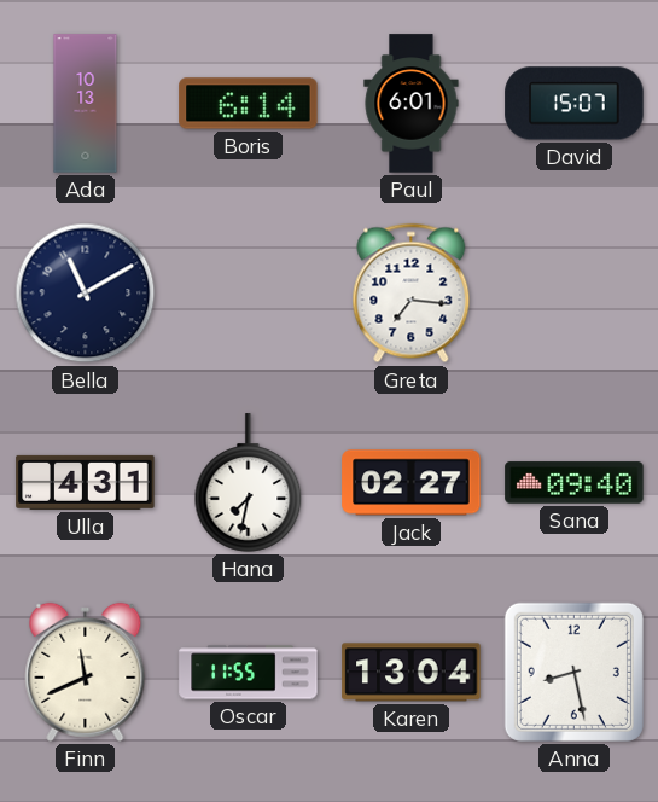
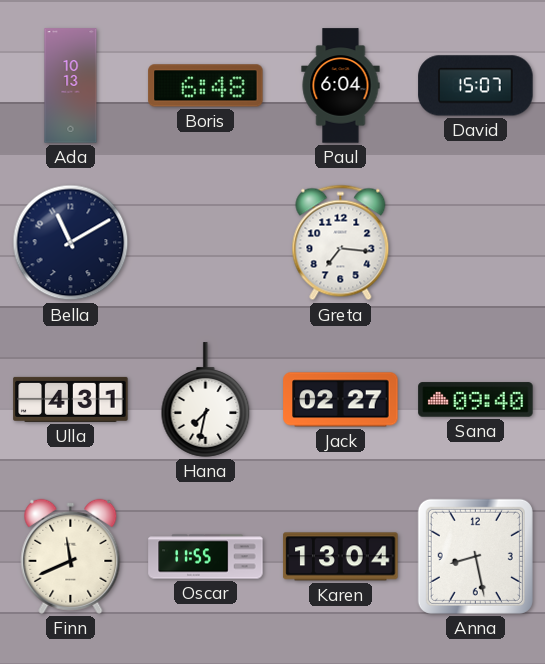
Boris: 6:14 -> 6:48 (206, 86)
Paul: 6:01 -> 6:04 (341, 86)
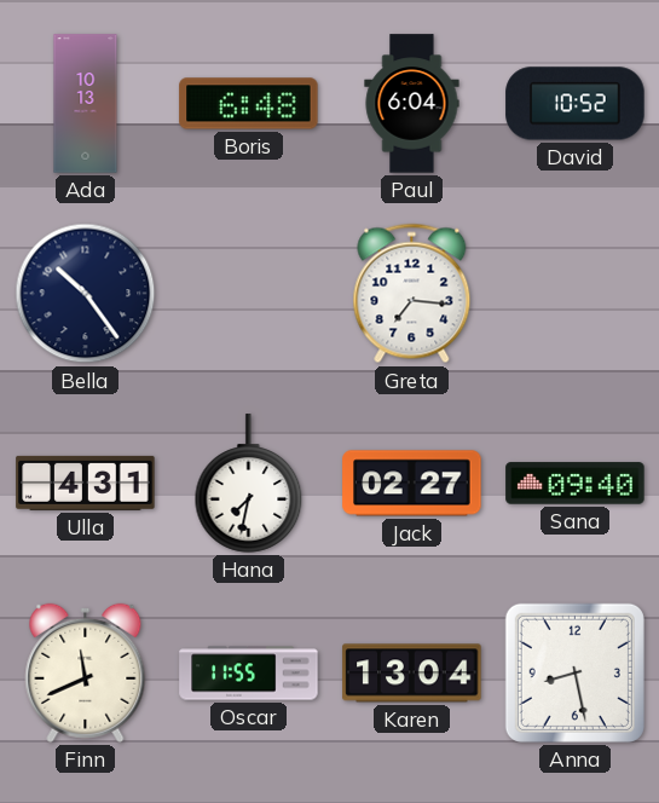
David: 15:07 -> 10:52 (576, 104)
Bella: 11:10 -> 10:24 (86, 294)
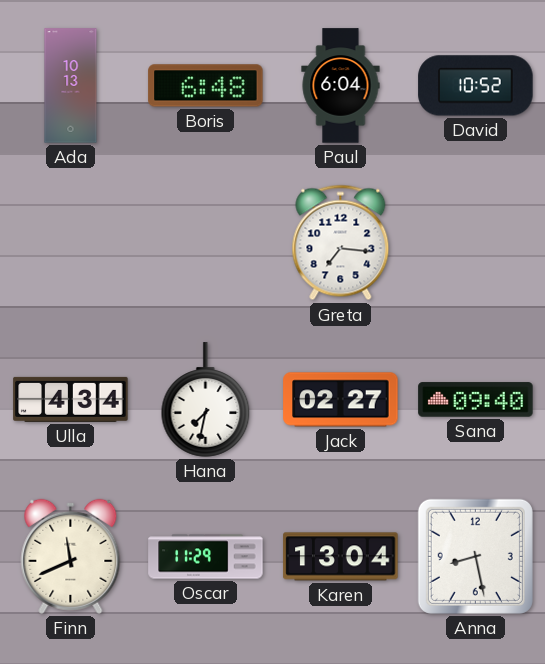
Bella: 10:24 -> none (86, 294)
Ulla: 4:31 -> 4:34 (71, 399)
Oscar: 11:55 -> 11:29 (206, 557)
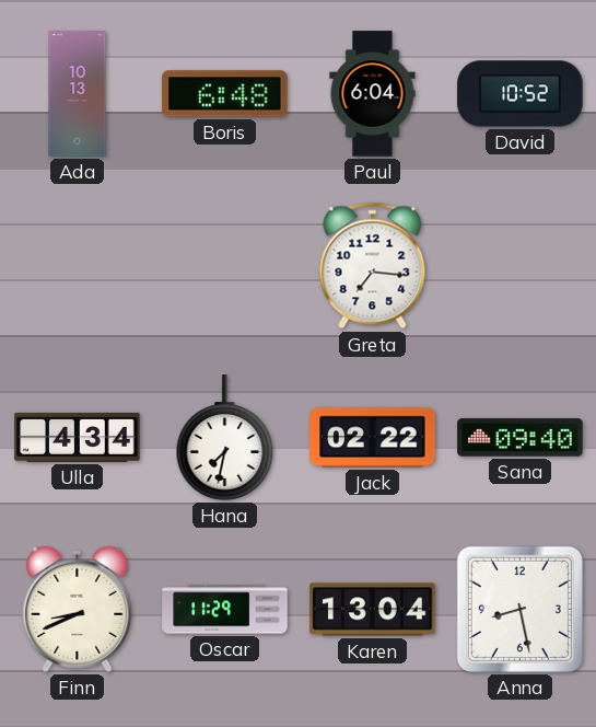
Jack: 02:27 -> 02:22 (373, 438)
Finn: 11:41 -> 8:41 (78, 609)
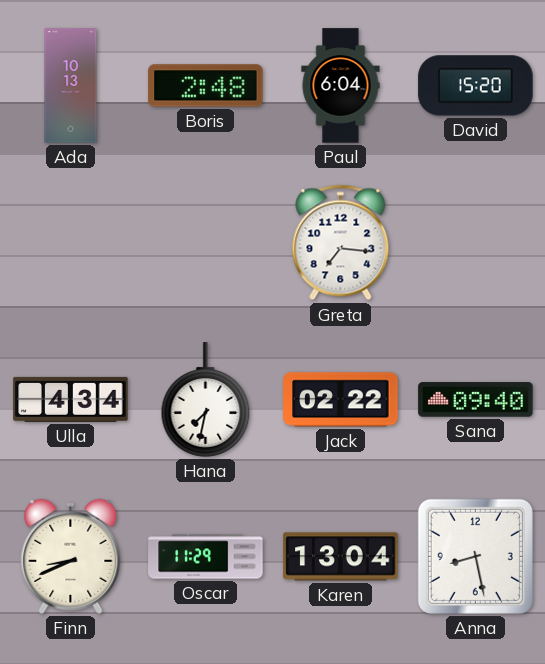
Boris: 6:48 -> 2:48 (206, 86)
David: 10:52 -> 15:20 (476, 86)
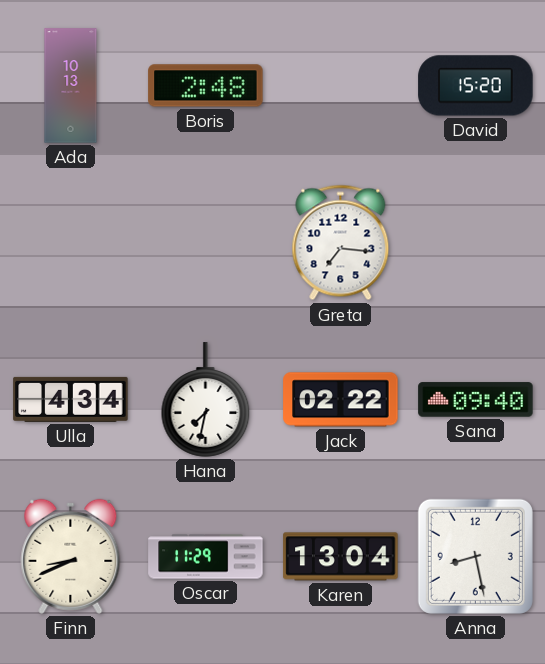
Paul: 6:04 -> none (341, 86)
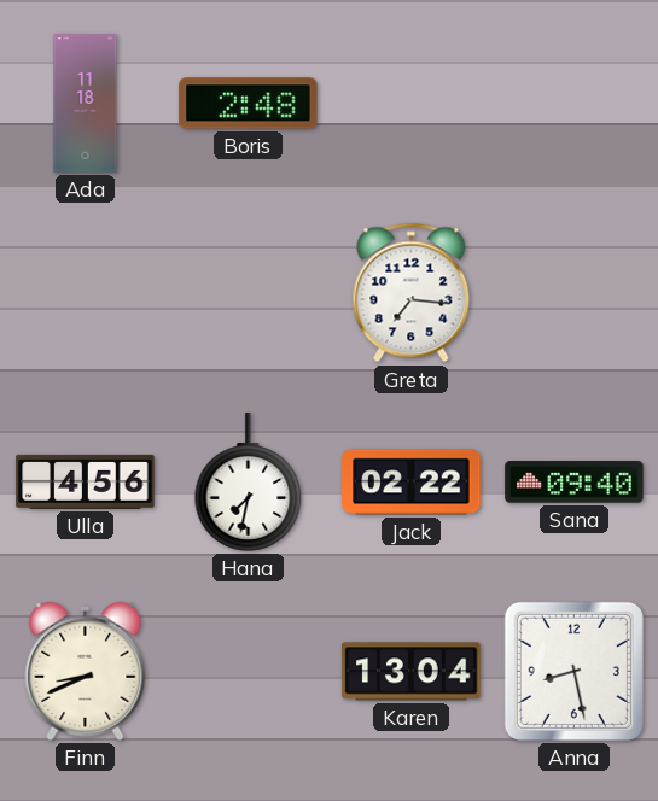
Ada: 10:13 -> 11:18 (86, 104)
David: 15:20 -> none (476, 86)
Ulla: 4:34 -> 4:56 (86, 481)
Oscar: 11:29 -> none (206, 557)
